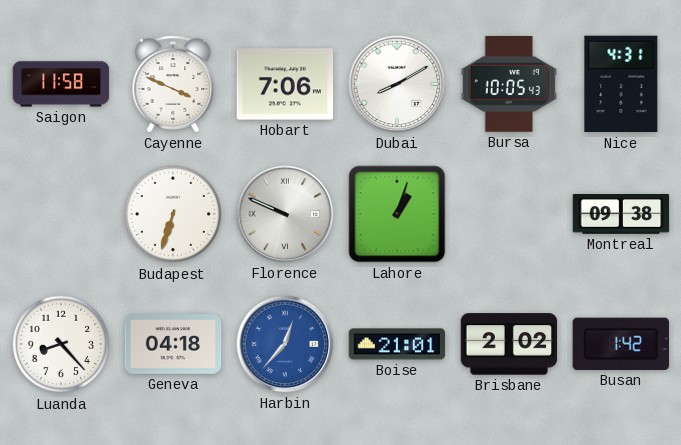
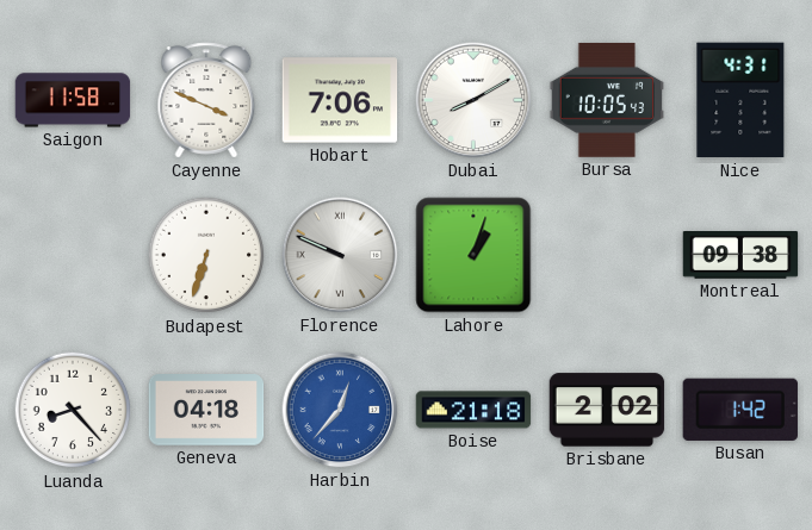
Boise: 21:01 -> 21:18 (473, 410)
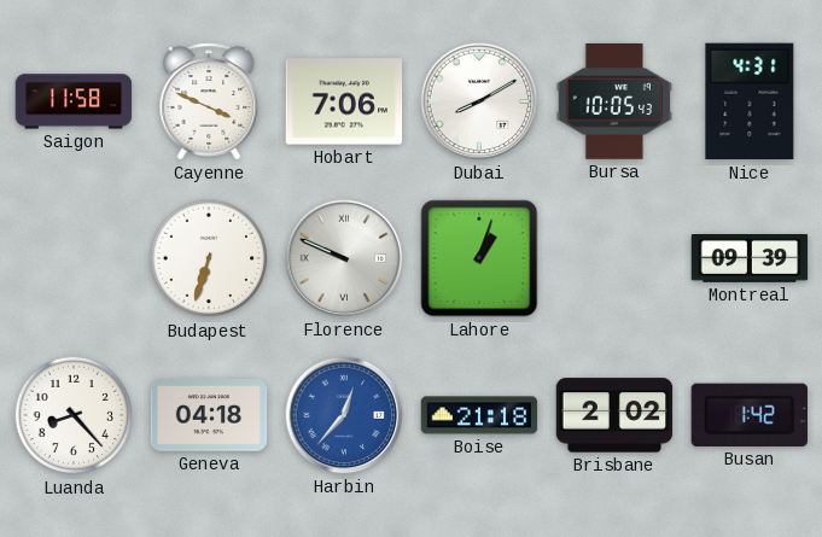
Montreal: 09:38 -> 09:39 (750, 259)
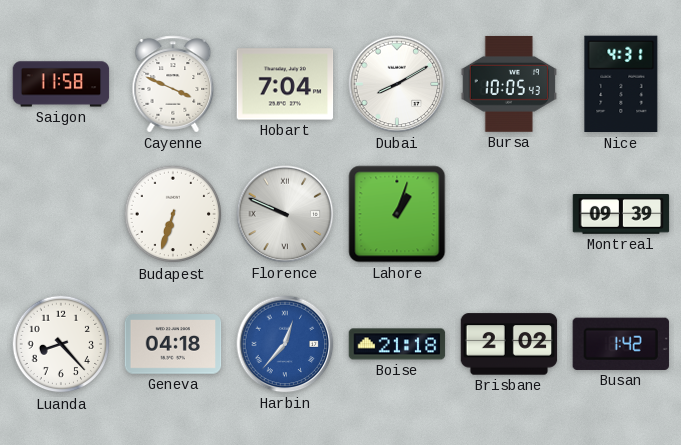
Hobart: 7:06 -> 7:04 (285, 84)
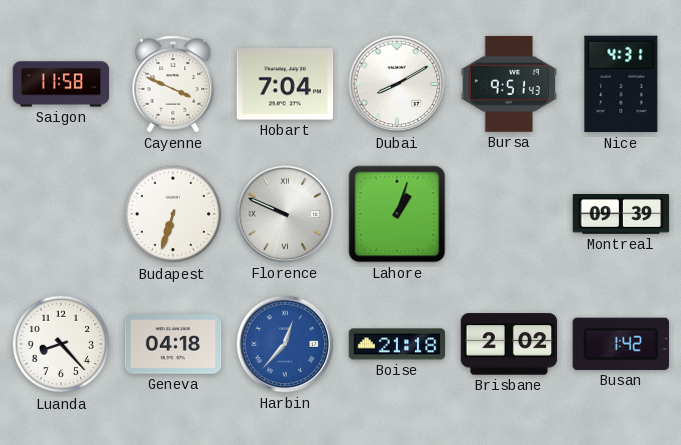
Bursa: 10:05 -> 9:51 (509, 84)
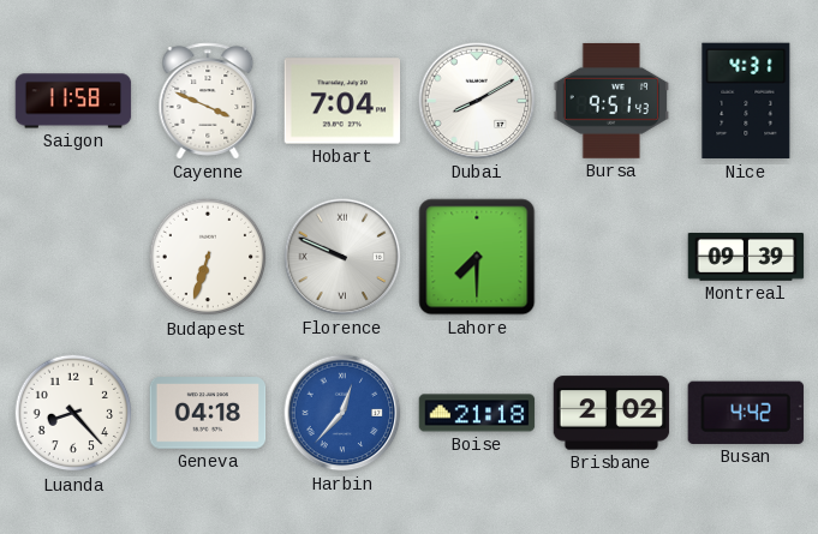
Lahore: 1:03 -> 7:30 (477, 257)
Busan: 1:42 -> 4:42 (746, 413)
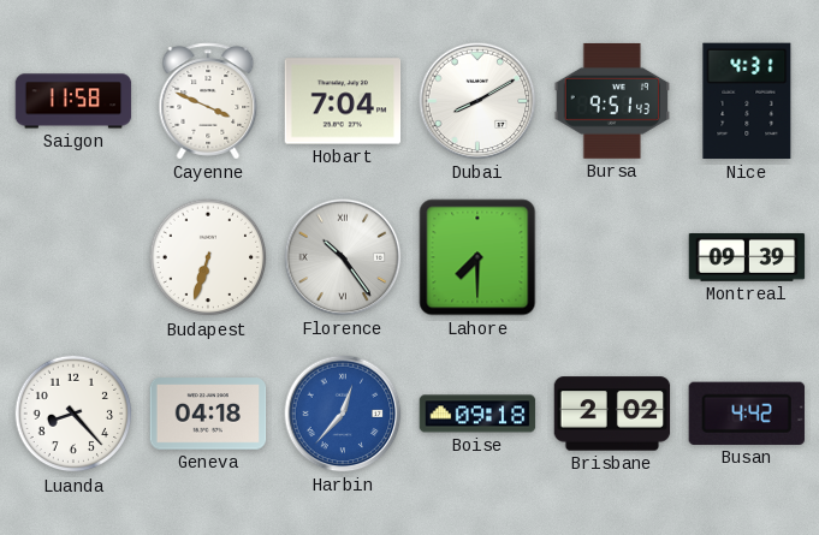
Florence: 9:49 -> 10:24 (343, 257)
Boise: 21:18 -> 09:18 (477, 414)
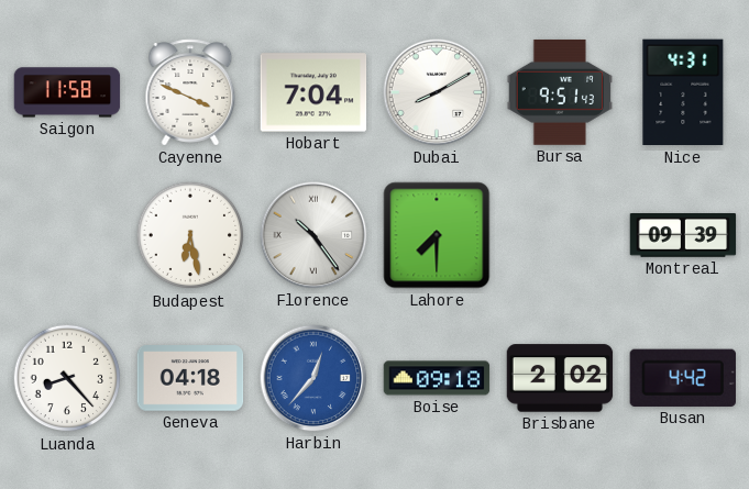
Budapest: 6:33 -> 6:28 (190, 235)
